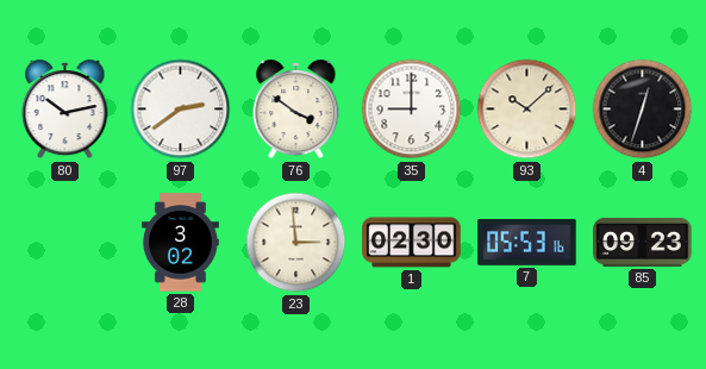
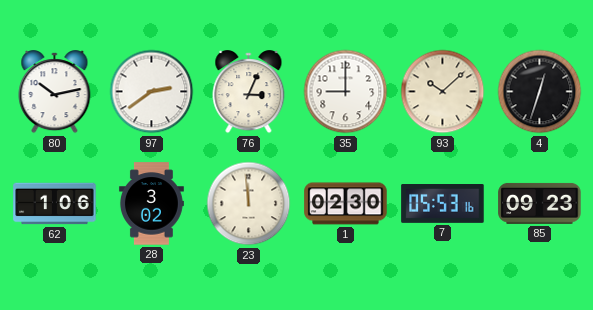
76: 3:51 -> 3:04 (249, 92)
62: none -> 1:06 (55, 204)
23: 2:59 -> 11:59 (249, 204)
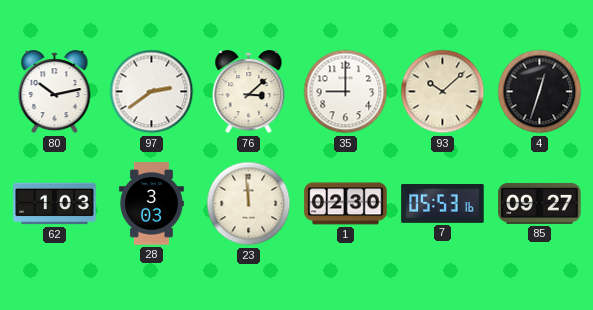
76: 3:04 -> 3:08 (249, 92)
62: 1:06 -> 1:03 (55, 204)
28: 3:02 -> 3:03 (151, 204)
85: 09:23 -> 09:27 (540, 203)
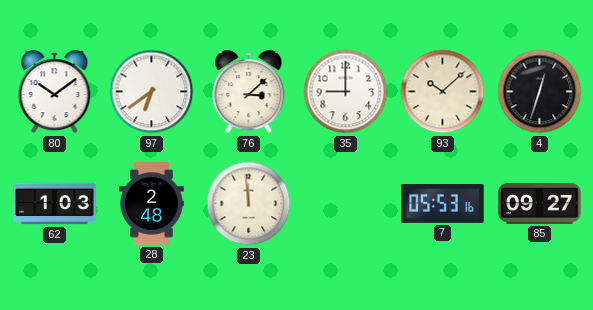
80: 10:13 -> 10:09 (55, 92)
97: 2:39 -> 6:39 (152, 92)
28: 3:03 -> 2:48 (151, 204)
1: 02:30 -> none (346, 204)
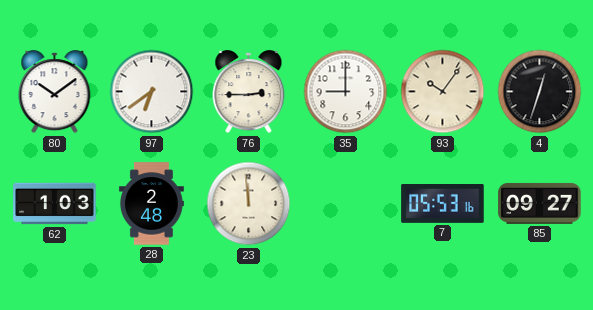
76: 3:08 -> 2:45 (249, 92)
93: 10:08 -> 10:06 (443, 92)
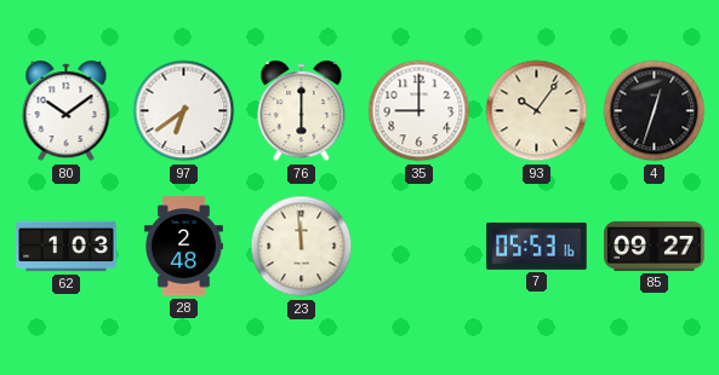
76: 2:45 -> 6:00 (302, 111)
